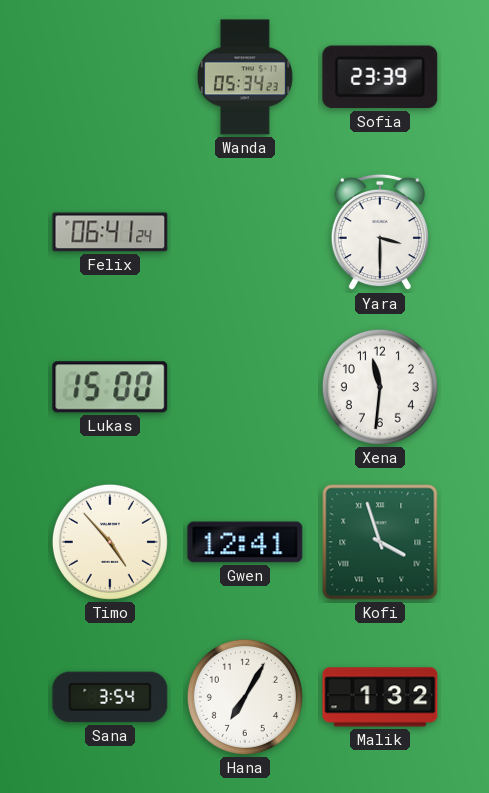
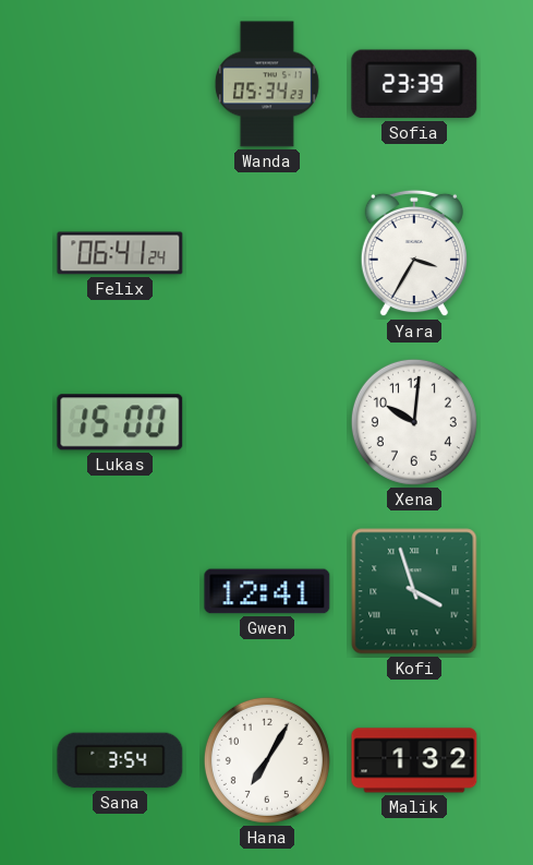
Yara: 3:30 -> 3:35 (414, 253)
Xena: 11:31 -> 10:01 (414, 422)
Timo: 4:53 -> none (110, 542)
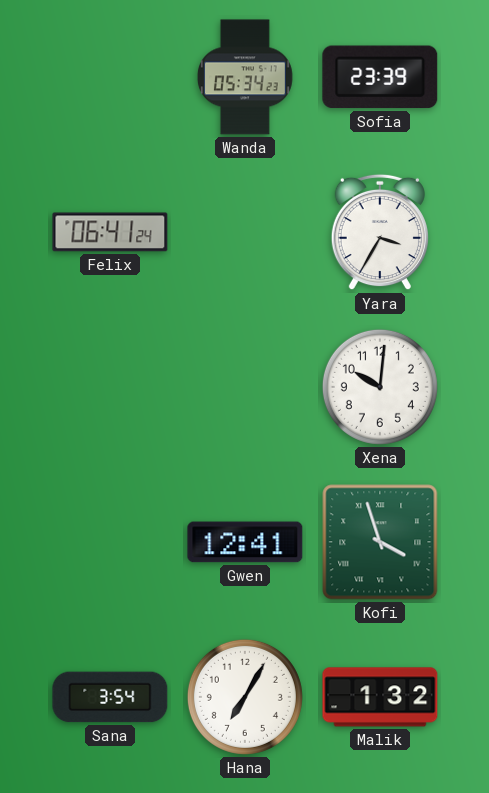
Lukas: 15:00 -> none (120, 422)
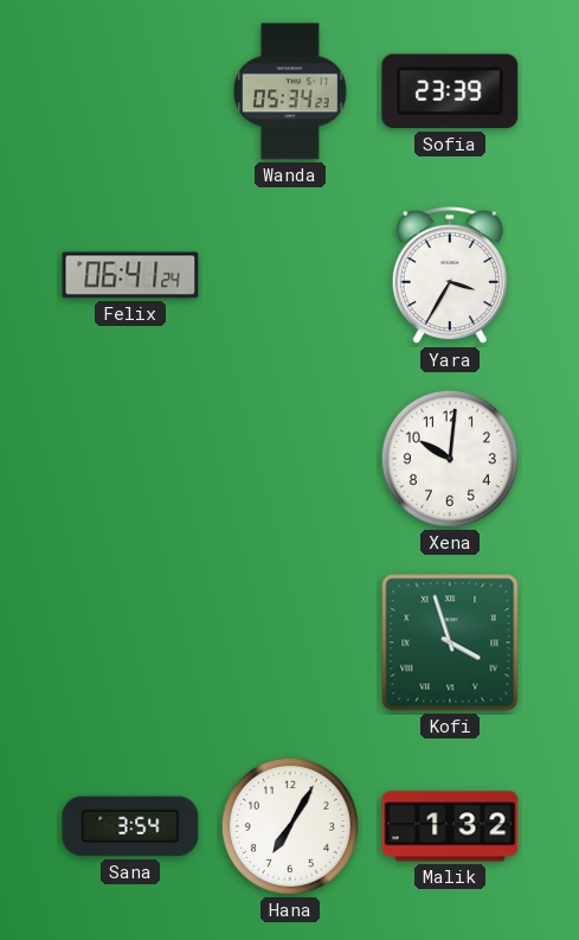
Gwen: 12:41 -> none (245, 542)
